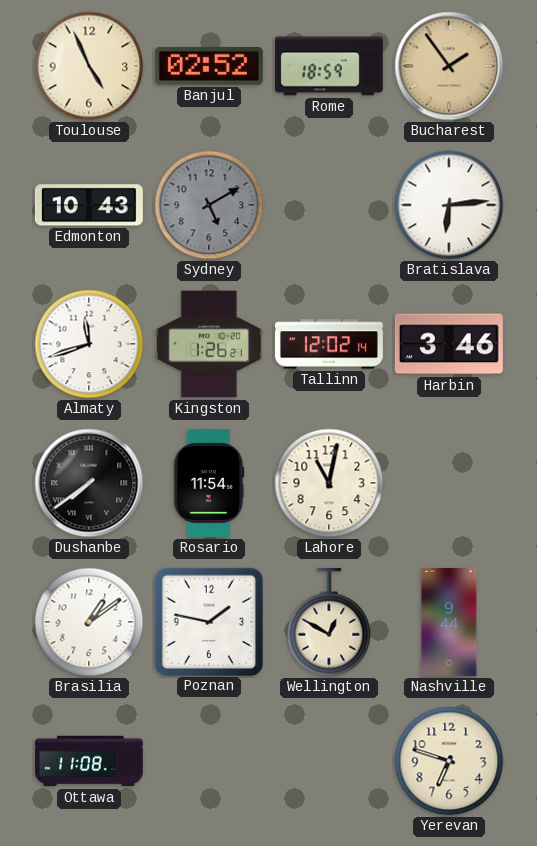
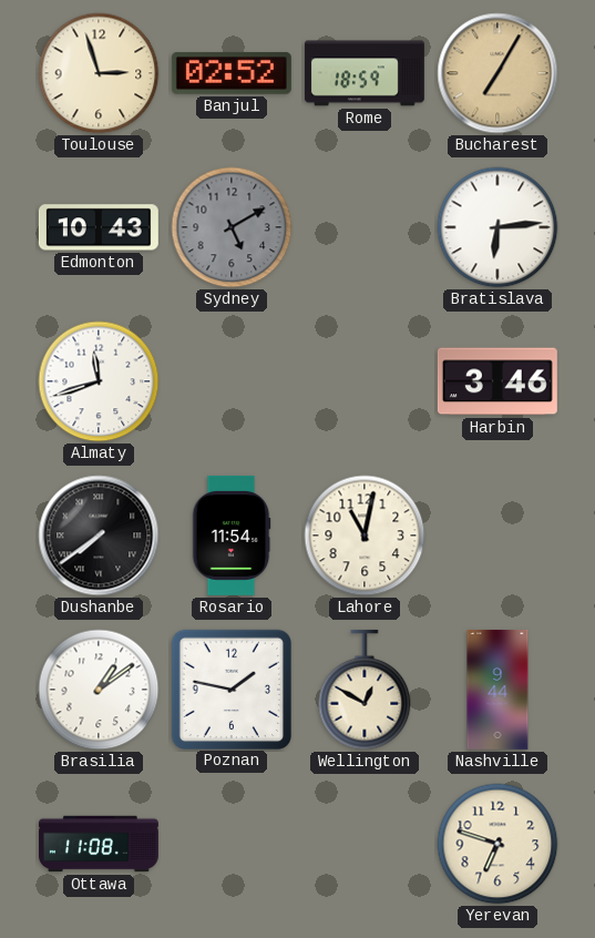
Toulouse: 4:56 -> 2:57 (99, 73)
Bucharest: 1:54 -> 7:05 (497, 73)
Kingston: 1:26 -> none (209, 344)
Tallinn: 12:02 -> none (329, 344)
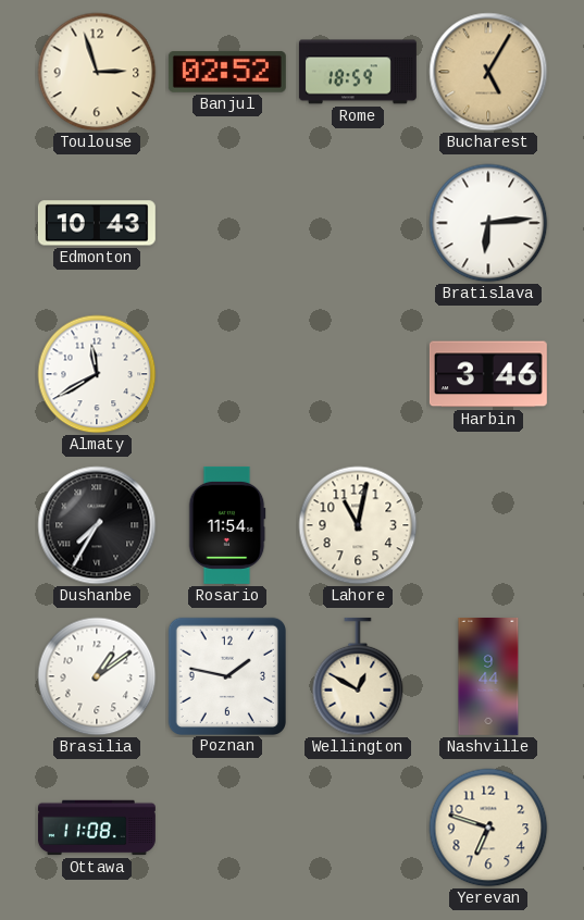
Bucharest: 7:05 -> 5:05 (488, 72)
Sydney: 5:10 -> none (232, 227)
Almaty: 11:42 -> 11:40 (97, 374)
Dushanbe: 7:39 -> 7:35 (97, 525)
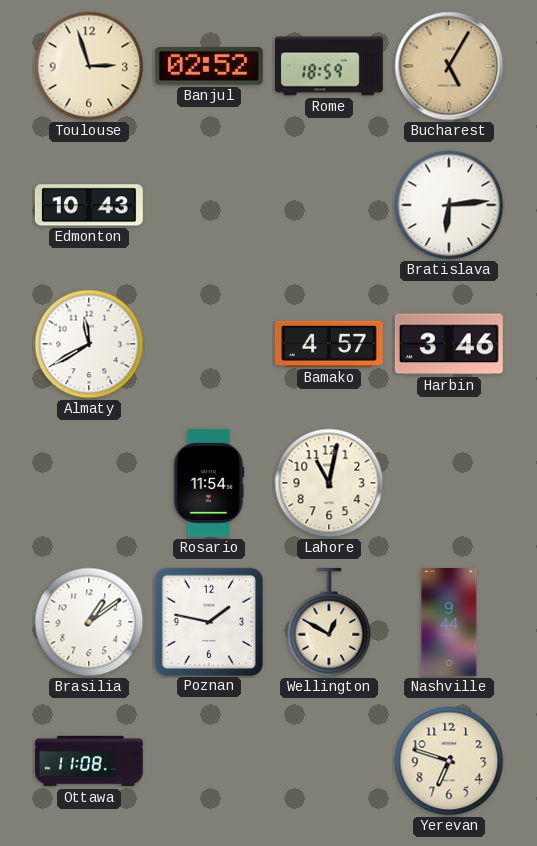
Bamako: none -> 4:57 (329, 344)
Dushanbe: 7:35 -> none (97, 525)
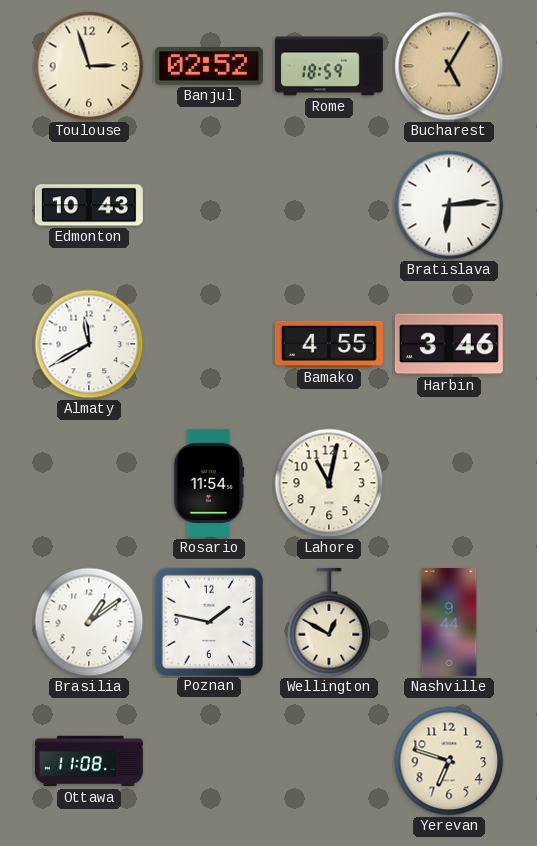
Bamako: 4:57 -> 4:55 (329, 344)
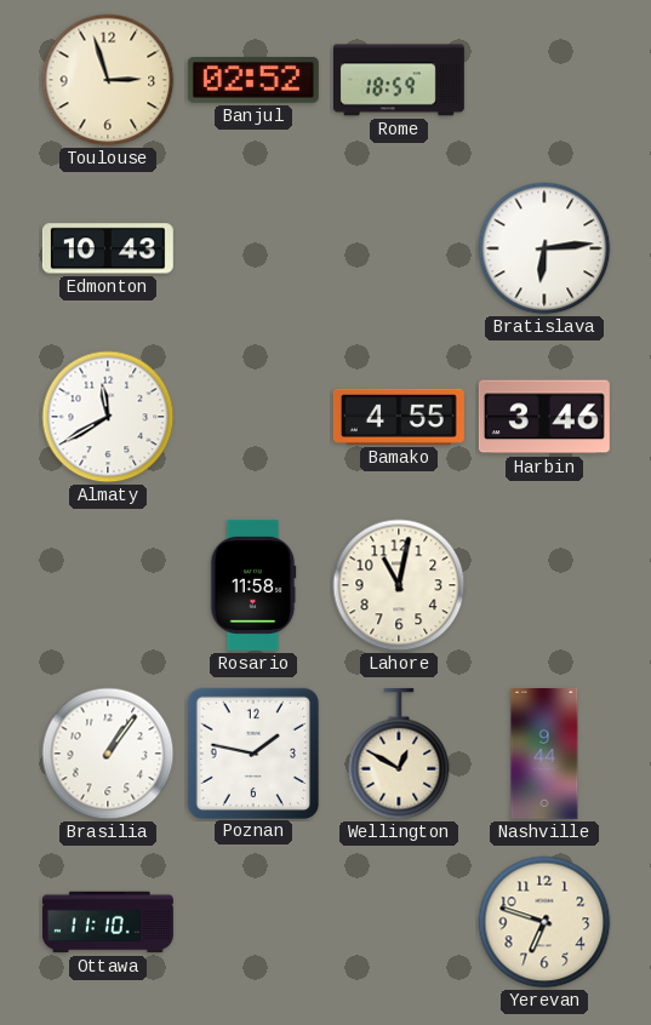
Bucharest: 5:05 -> none (449, 66)
Rosario: 11:54 -> 11:58 (253, 585)
Brasilia: 1:09 -> 1:06 (108, 754)
Ottawa: 11:08 -> 11:10 (108, 922)
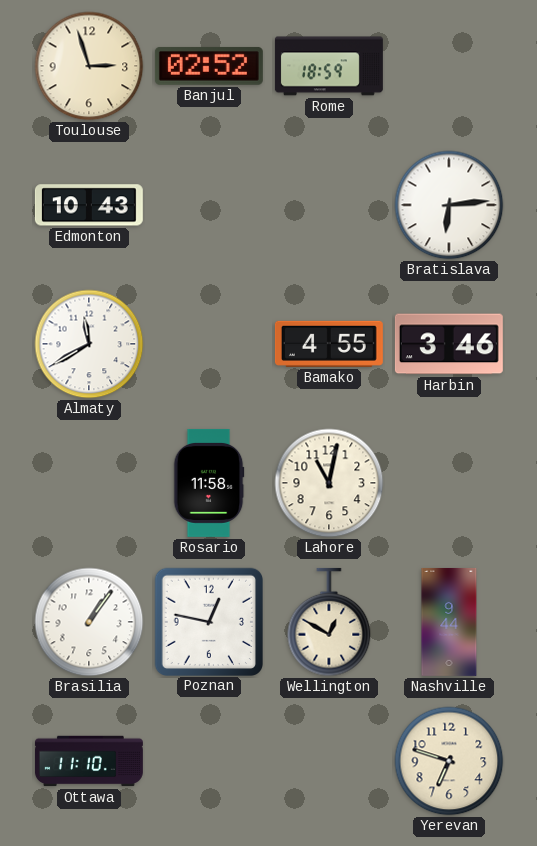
Poznan: 1:47 -> 12:47 (208, 621)
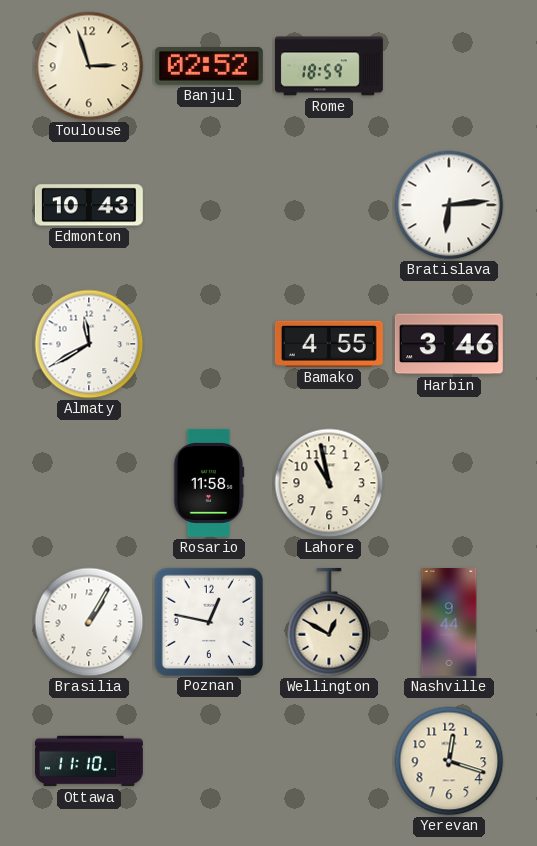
Lahore: 11:02 -> 10:58 (329, 483)
Brasilia: 1:06 -> 1:05 (89, 622)
Yerevan: 6:48 -> 12:18 (449, 761)
